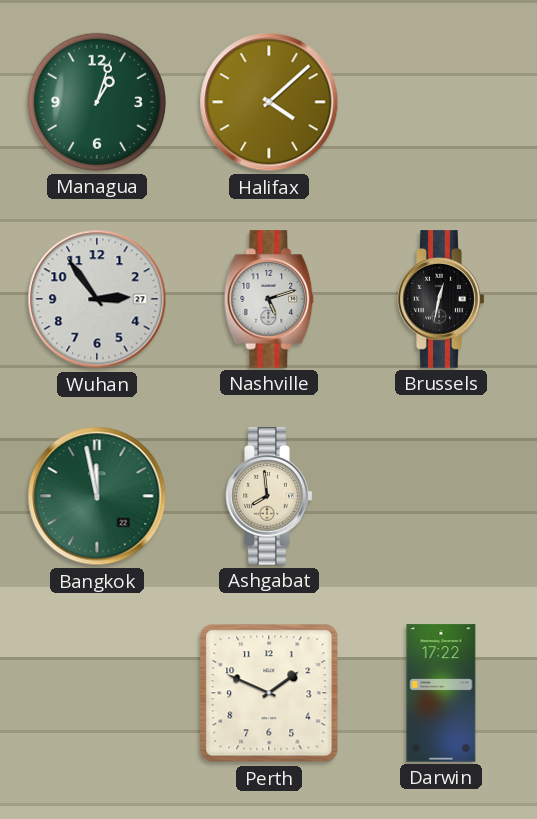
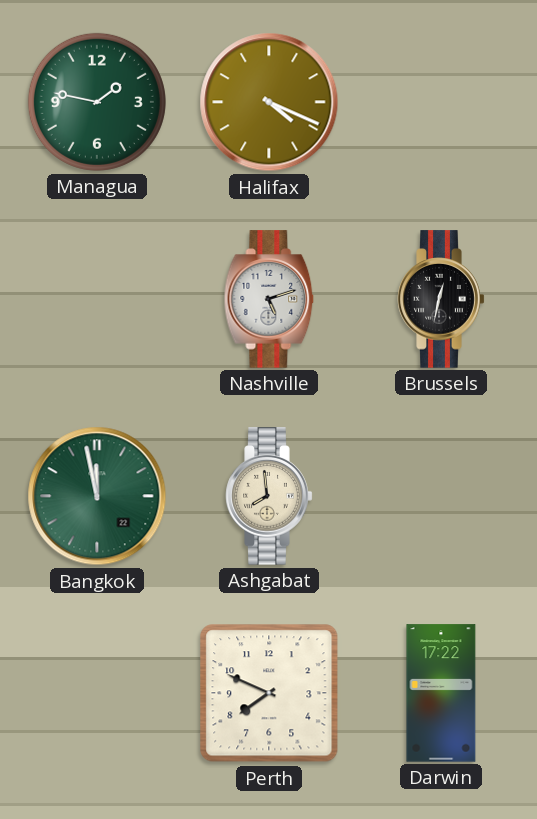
Managua: 1:03 -> 1:47 (97, 102)
Halifax: 4:08 -> 4:19 (269, 102)
Wuhan: 2:54 -> none (97, 299)
Perth: 1:49 -> 7:49 (269, 693)
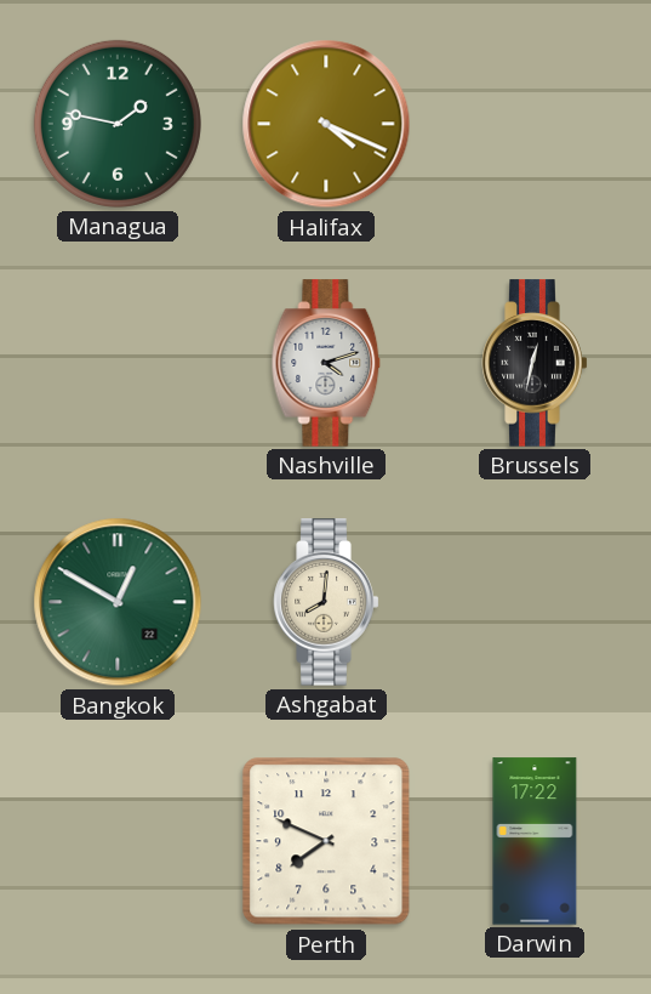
Nashville: 5:12 -> 4:12 (326, 363)
Bangkok: 11:58 -> 12:50 (118, 602)
Ashgabat: 7:59 -> 8:01 (326, 602)
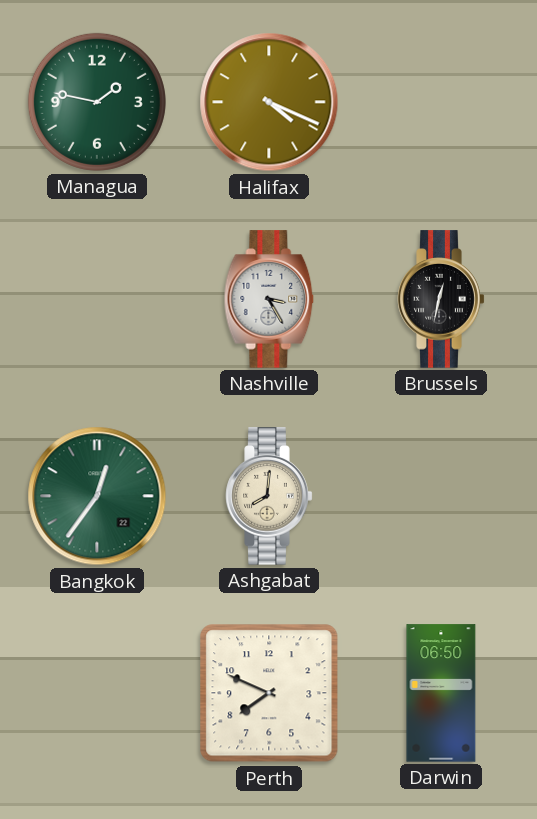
Nashville: 4:12 -> 3:25 (269, 299)
Bangkok: 12:50 -> 12:36 (97, 496)
Darwin: 17:22 -> 06:50 (441, 693)
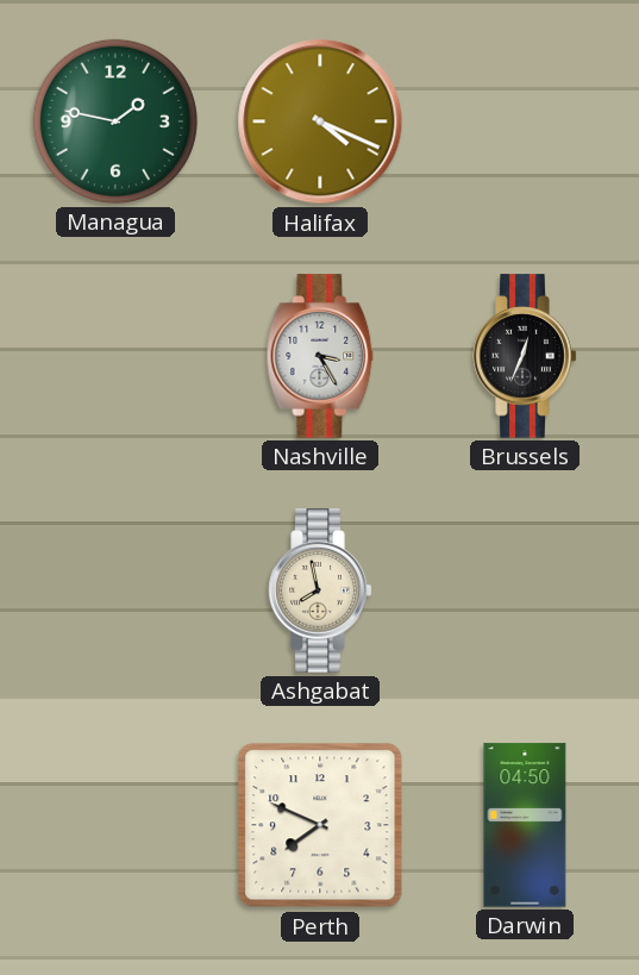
Brussels: 12:32 -> 12:34 (525, 356)
Bangkok: 12:36 -> none (97, 496)
Ashgabat: 8:01 -> 7:58 (320, 590)
Darwin: 06:50 -> 04:50 (525, 825)
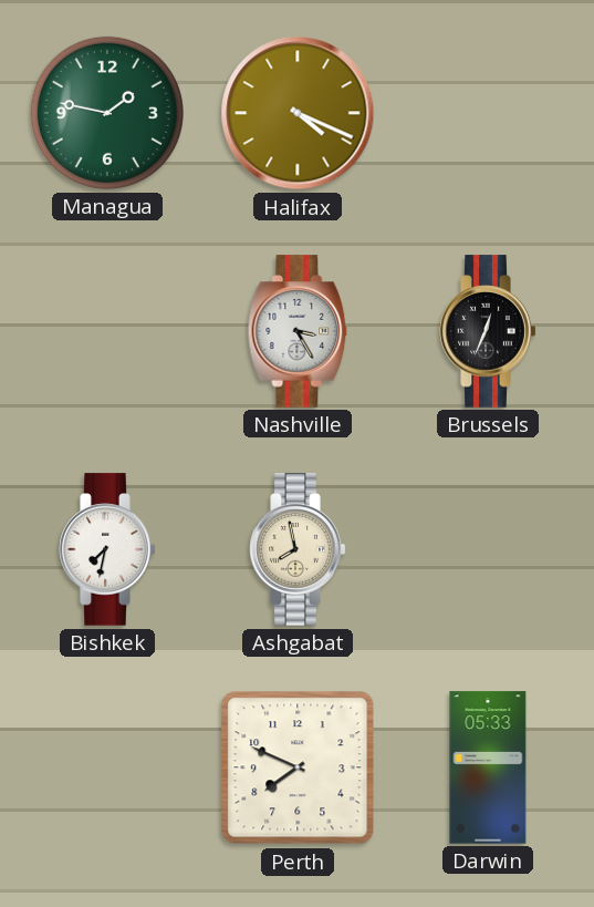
Bishkek: none -> 7:32 (107, 549)
Darwin: 04:50 -> 05:33 (488, 767)
